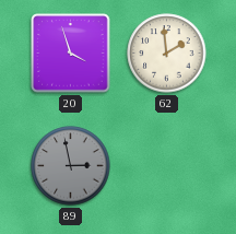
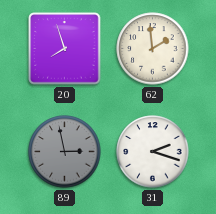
20: 3:57 -> 7:57 (65, 49)
31: none -> 2:18 (153, 152)
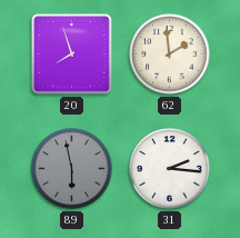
89: 2:58 -> 5:58 (72, 169)
31: 2:18 -> 2:16 (170, 169)
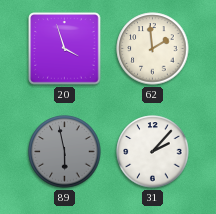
20: 7:57 -> 3:57 (65, 49)
31: 2:16 -> 2:07 (153, 152)
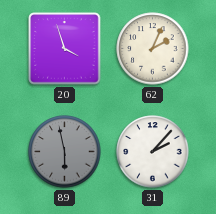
62: 1:59 -> 2:04 (153, 49)
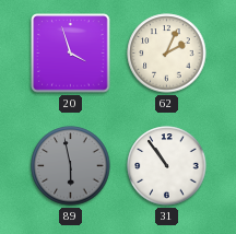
31: 2:07 -> 10:54 (167, 166)
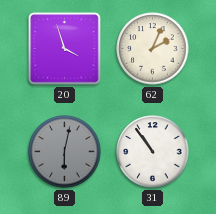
89: 5:58 -> 6:02 (65, 152)
